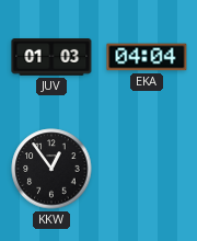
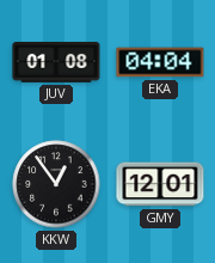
JUV: 01:03 -> 01:08 (56, 63)
GMY: none -> 12:01 (160, 184)
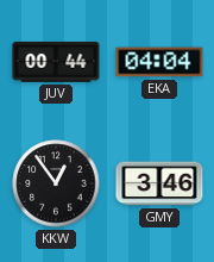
JUV: 01:08 -> 00:44 (56, 63)
GMY: 12:01 -> 3:46 (159, 183)
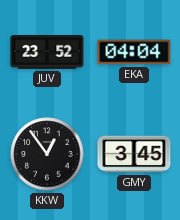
JUV: 00:44 -> 23:52 (47, 53)
GMY: 3:46 -> 3:45 (134, 154)
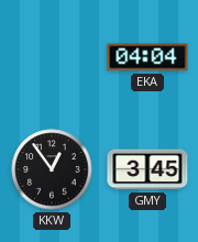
JUV: 23:52 -> none (47, 53)
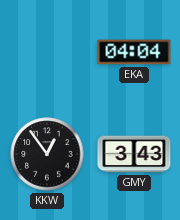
GMY: 3:45 -> 3:43 (134, 154)
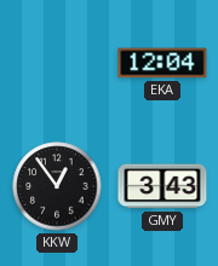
EKA: 04:04 -> 12:04 (162, 63)
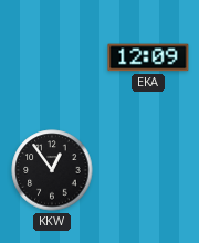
EKA: 12:04 -> 12:09 (148, 57)
GMY: 3:43 -> none (162, 186)
